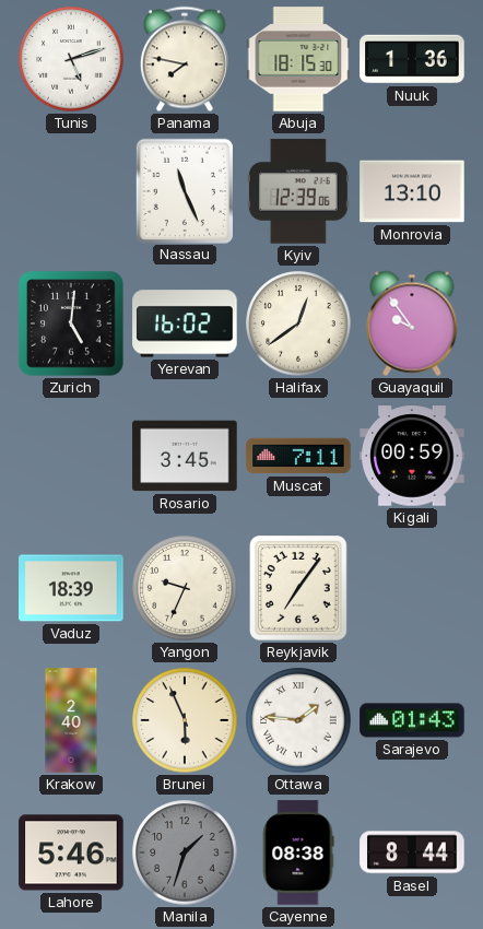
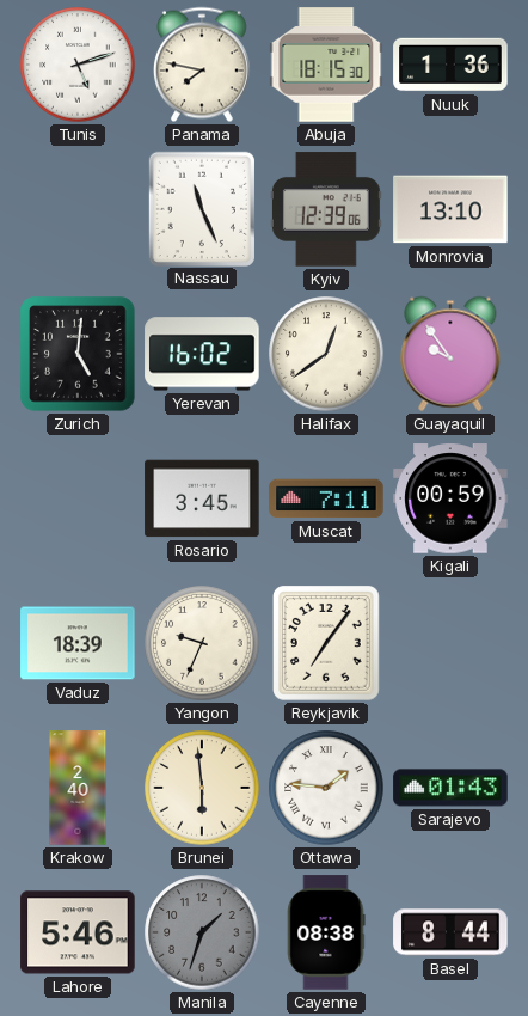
Brunei: 5:56 -> 5:59 (202, 788)
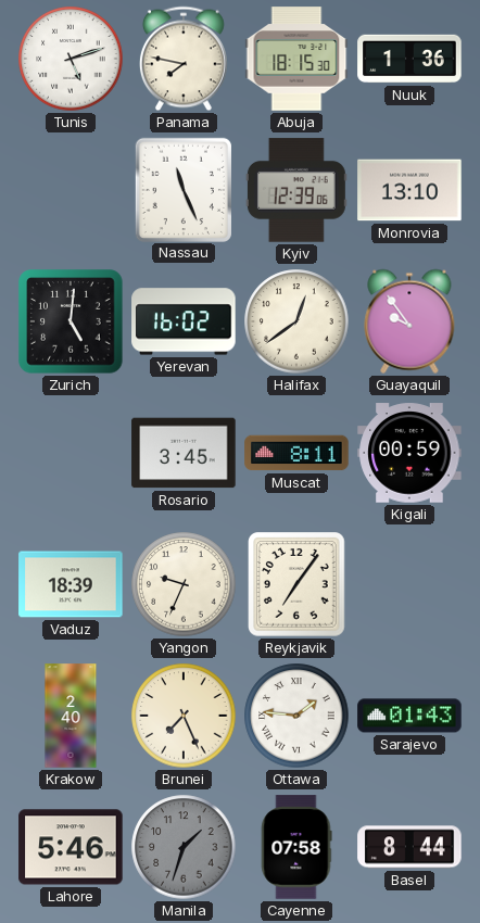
Muscat: 7:11 -> 8:11 (296, 453)
Brunei: 5:59 -> 7:26 (184, 716)
Cayenne: 08:38 -> 07:58 (296, 847)
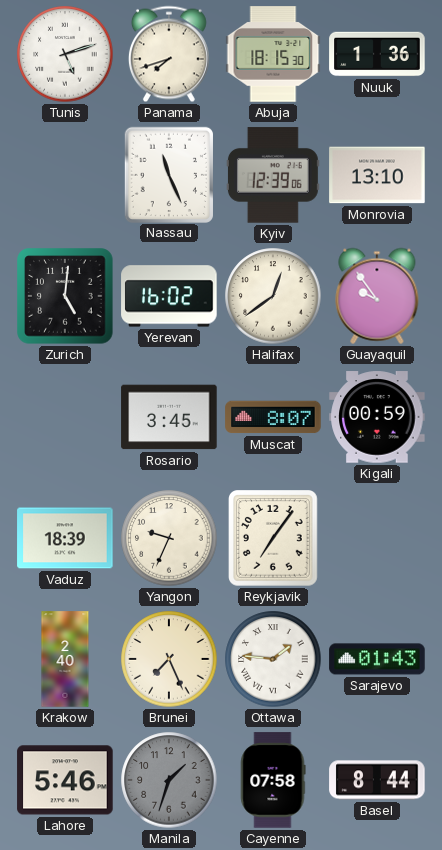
Panama: 7:47 -> 7:42 (169, 54)
Muscat: 8:11 -> 8:07 (273, 417)
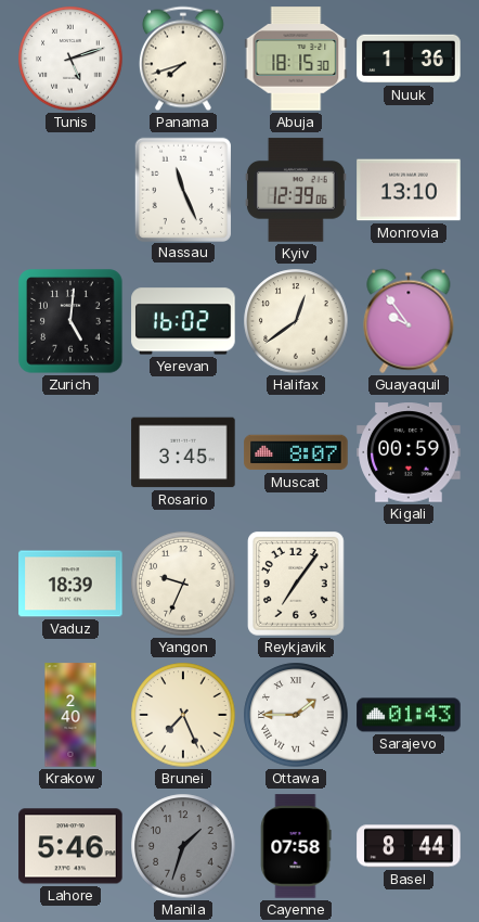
Ottawa: 1:46 -> 1:45 (296, 715)
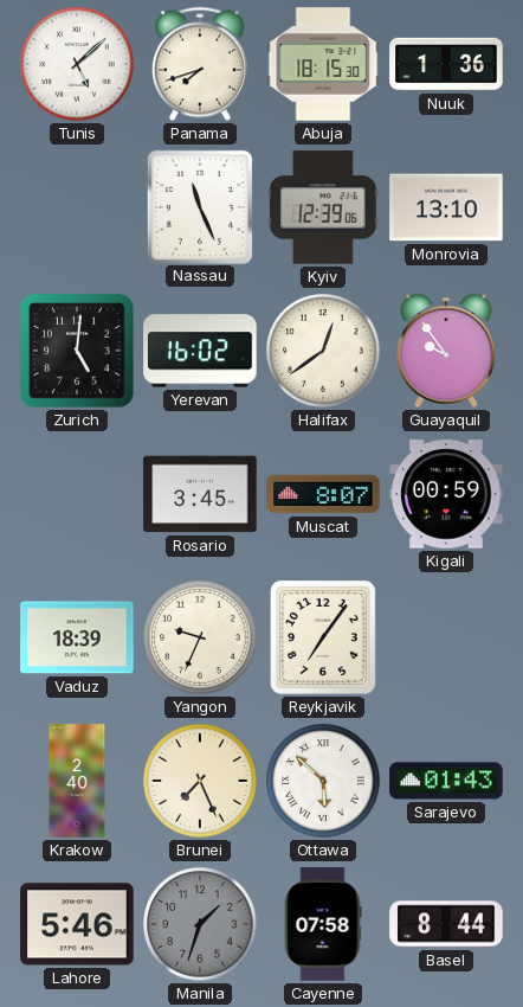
Tunis: 5:12 -> 5:08 (77, 64)
Ottawa: 1:45 -> 5:52 (323, 781)
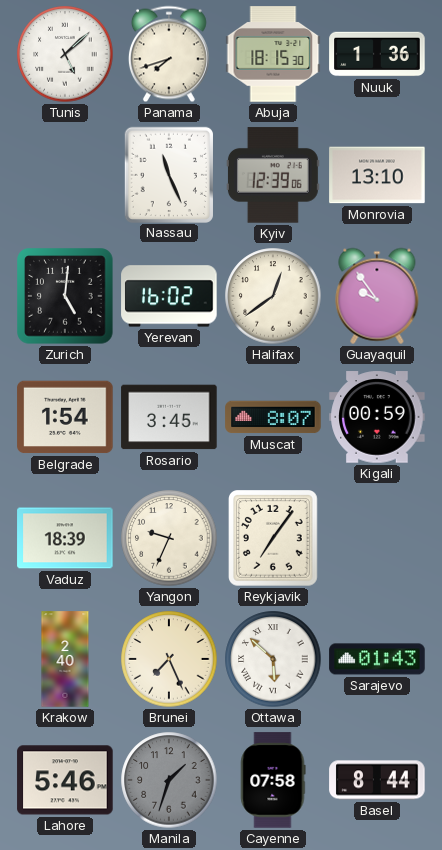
Belgrade: none -> 1:54 (65, 417)
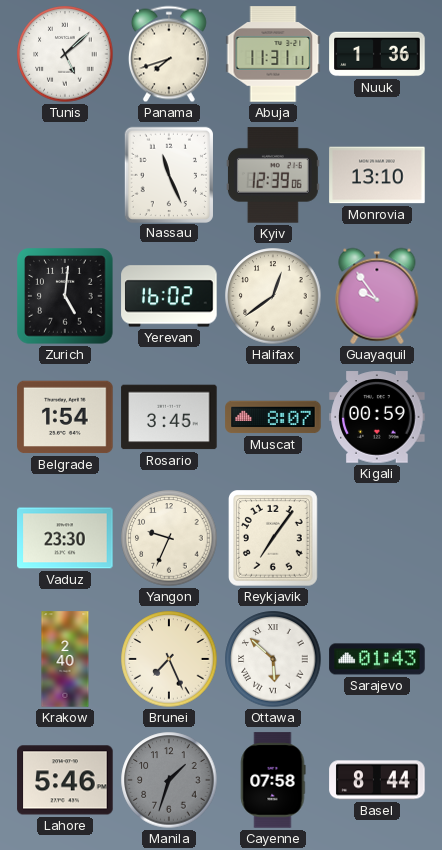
Abuja: 18:15 -> 11:31 (273, 54)
Vaduz: 18:39 -> 23:30 (65, 538)
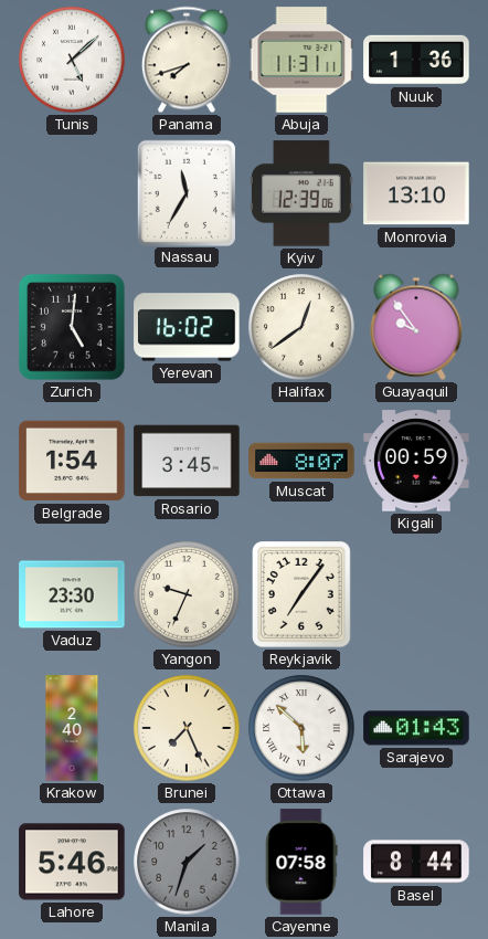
Nassau: 11:26 -> 11:35 (187, 192)
